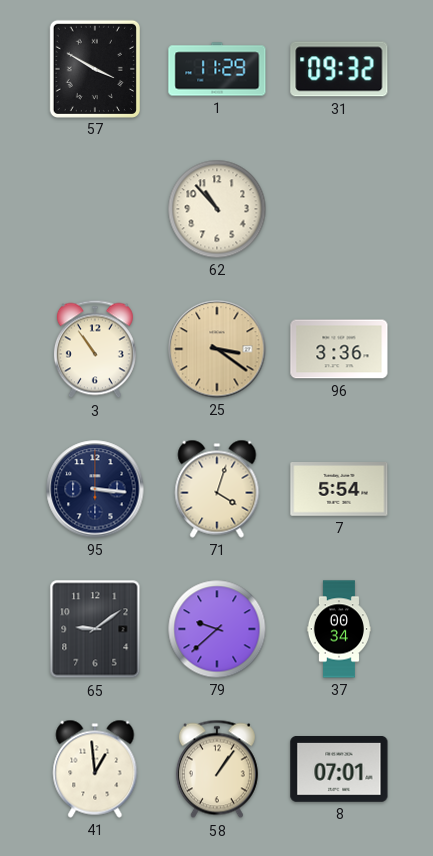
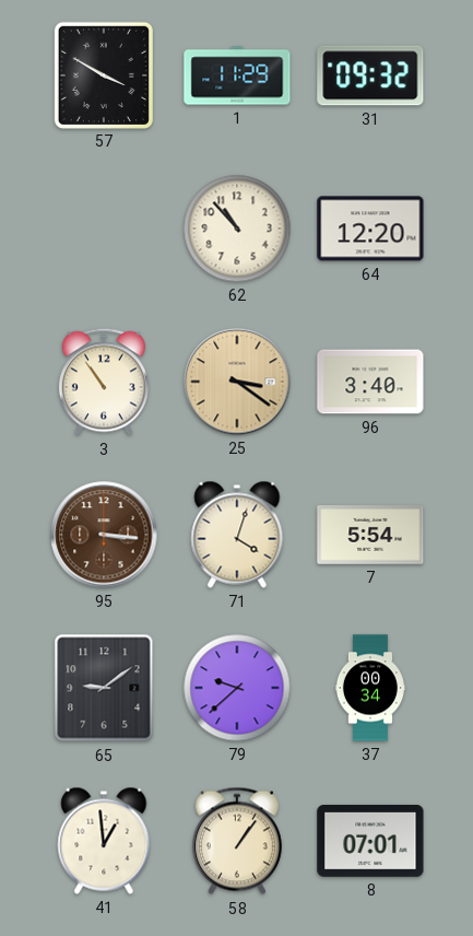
64: none -> 12:20 (370, 229)
96: 3:36 -> 3:40 (370, 382)
95 dial: navy -> brown (104, 535)
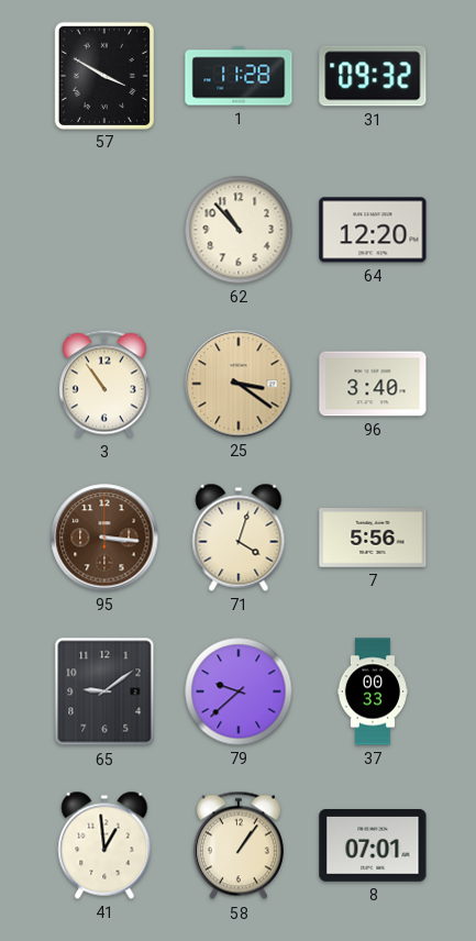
1: 11:29 -> 11:28 (239, 76)
7: 5:54 -> 5:56 (373, 539)
37: 00:34 -> 00:33 (373, 691)
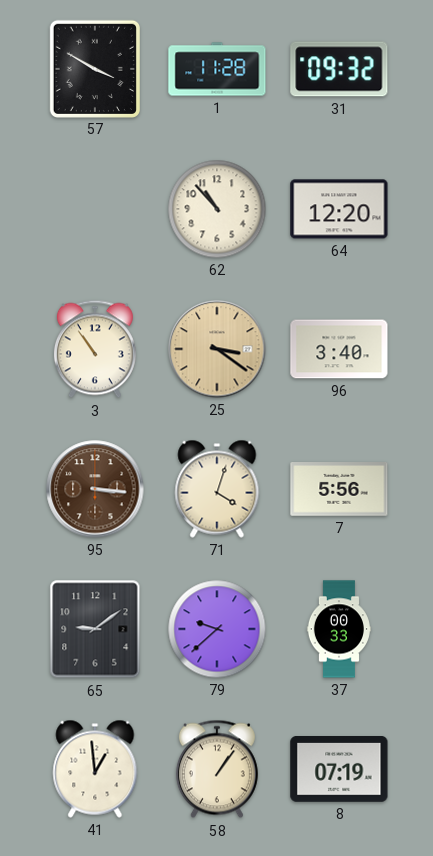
8: 07:01 -> 07:19 (339, 770)
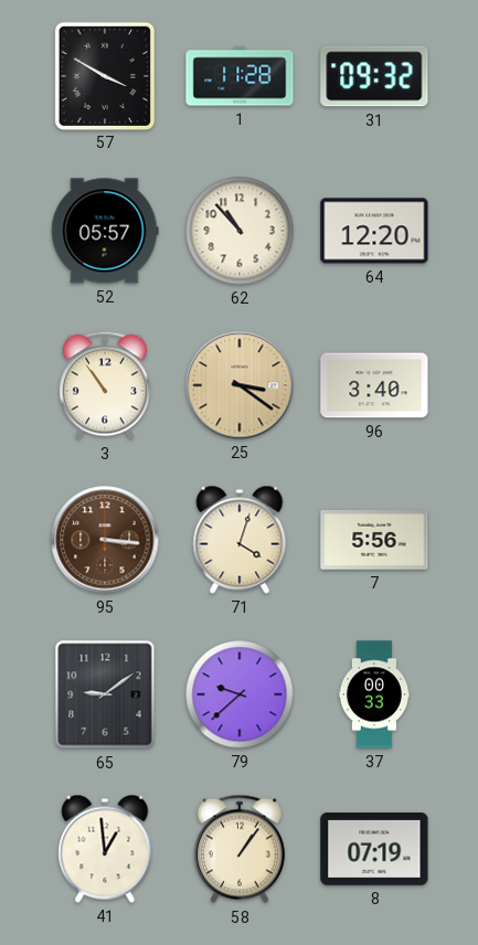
52: none -> 05:57 (105, 231)
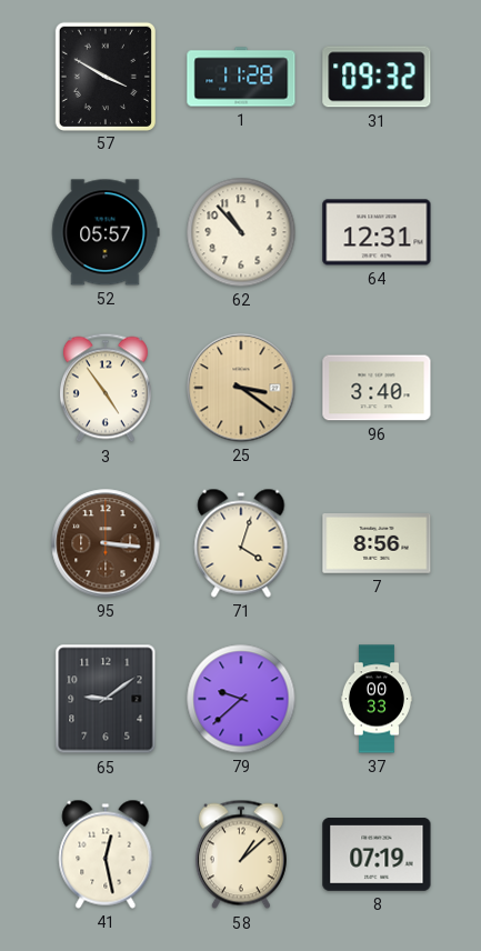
64: 12:20 -> 12:31 (377, 232)
3: 10:54 -> 4:54 (106, 388)
7: 5:56 -> 8:56 (377, 544)
41: 12:59 -> 12:28 (106, 854)
58: 1:06 -> 1:08 (241, 854)
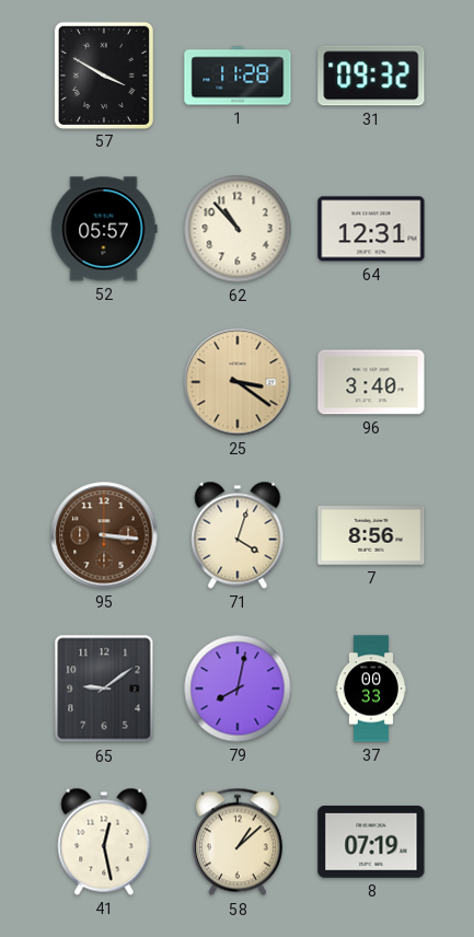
3: 4:54 -> none (106, 388)
79: 9:38 -> 8:02 (238, 689)
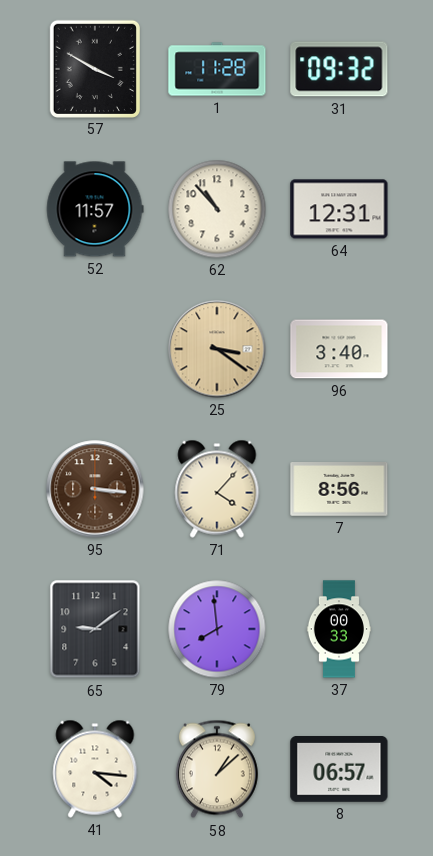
52: 05:57 -> 11:57 (95, 209)
71: 4:03 -> 4:07 (217, 489)
79: 8:02 -> 7:59 (217, 629)
41: 12:28 -> 4:16 (95, 769)
8: 07:19 -> 06:57 (339, 770)
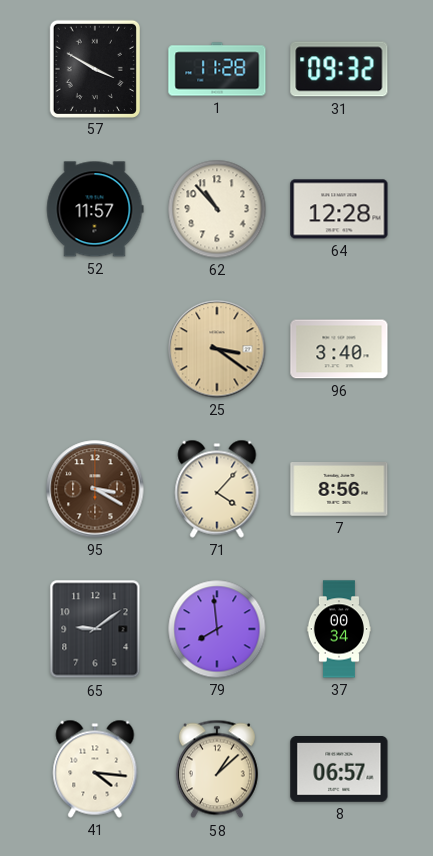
64: 12:31 -> 12:28 (339, 209)
95: 3:16 -> 3:20 (95, 489)
37: 00:33 -> 00:34 (339, 629)
